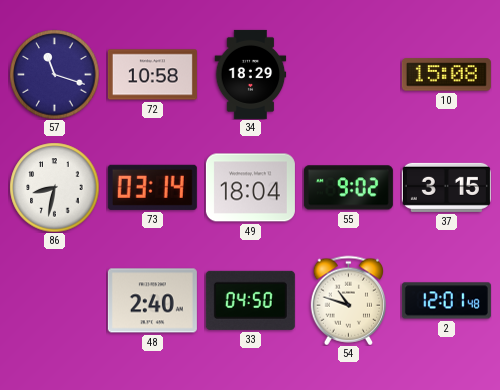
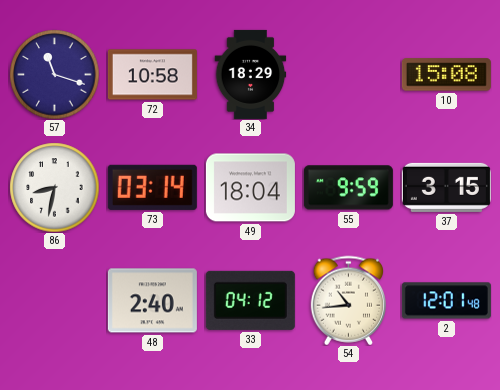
55: 9:02 -> 9:59 (348, 188)
33: 04:50 -> 04:12 (250, 300)
54: 10:48 -> 10:44 (348, 300)
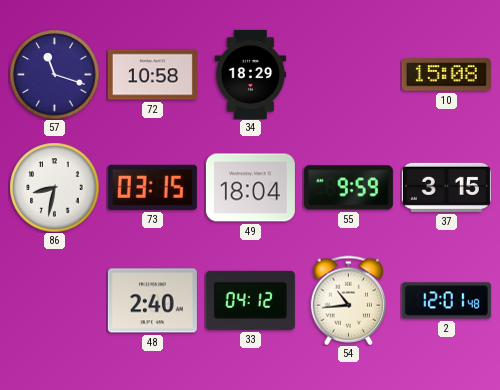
73: 03:14 -> 03:15 (152, 187)
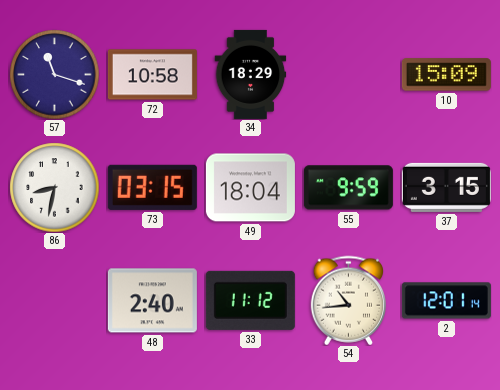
10: 15:08 -> 15:09 (446, 75)
33: 04:12 -> 11:12 (250, 300)
2: 12:01:48 -> 12:01:14 (446, 301)
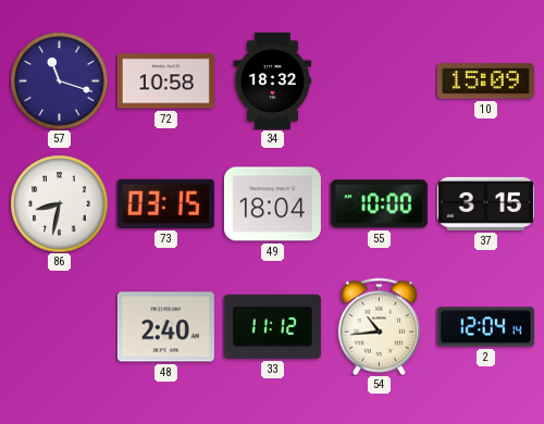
34: 18:29 -> 18:32 (273, 80)
55: 9:59 -> 10:00 (379, 204)
2: 12:01 -> 12:04 (485, 327)
